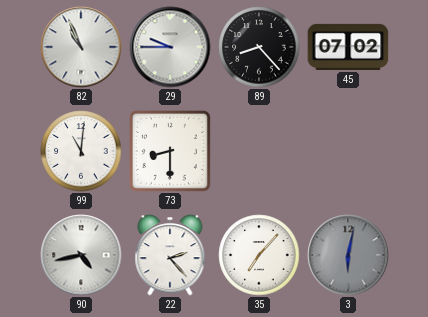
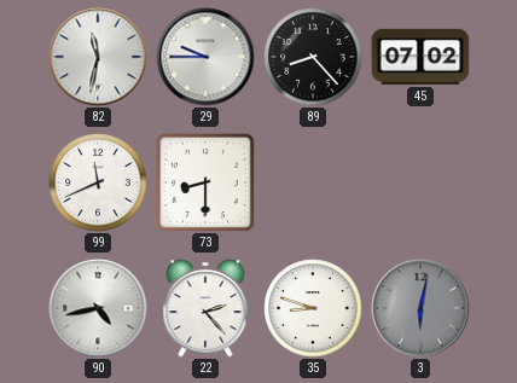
82: 10:56 -> 11:32 (98, 57)
99: 11:01 -> 11:41 (98, 182)
35: 7:07 -> 8:48 (313, 308)
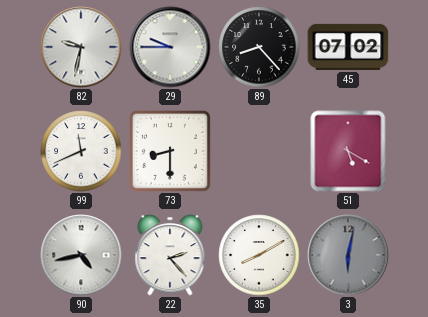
82: 11:32 -> 9:32 (81, 47)
51: none -> 5:20 (348, 151)
35: 8:48 -> 8:10 (259, 255)
